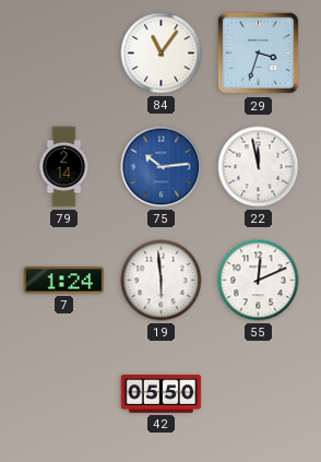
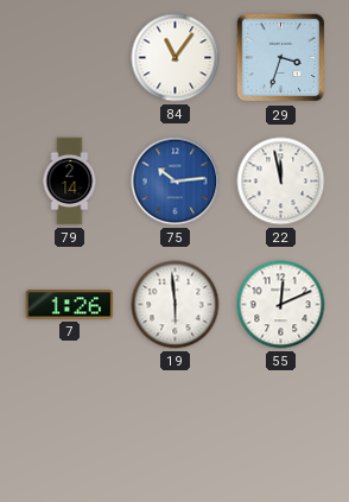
7: 1:24 -> 1:26 (70, 305)
42: 05:50 -> none (162, 394)
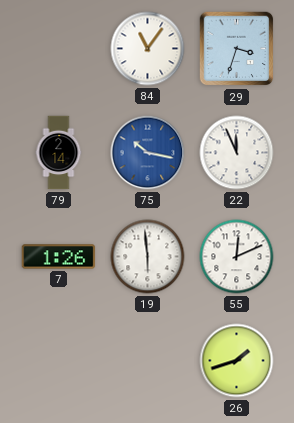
75: 10:14 -> 10:17 (148, 153)
22: 11:58 -> 11:56 (237, 153)
26: none -> 1:42 (237, 361)
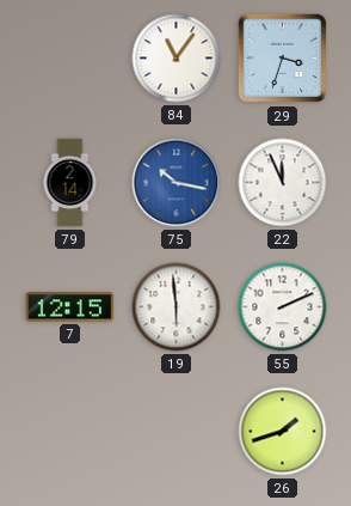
7: 1:26 -> 12:15 (70, 307)
55: 12:11 -> 2:11 (283, 307)
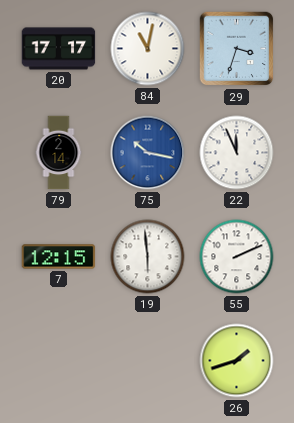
20: none -> 17:17 (59, 49)
84: 11:06 -> 11:02 (148, 49)
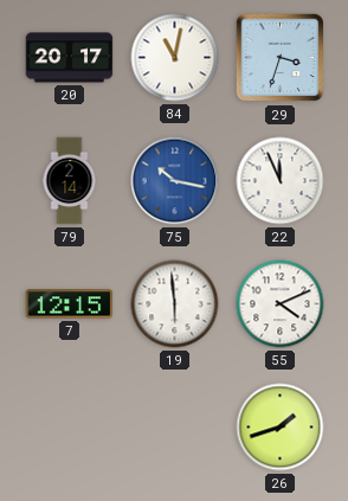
20: 17:17 -> 20:17 (70, 58)
55: 2:11 -> 4:11 (281, 304)
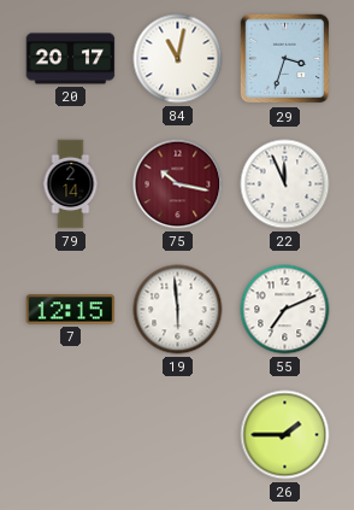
75 dial: blue -> burgundy (178, 184)
55: 4:11 -> 7:11 (285, 310)
26: 1:42 -> 1:45 (285, 435)
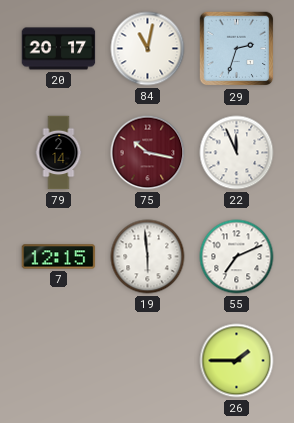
29: 3:33 -> 2:33 (237, 49)
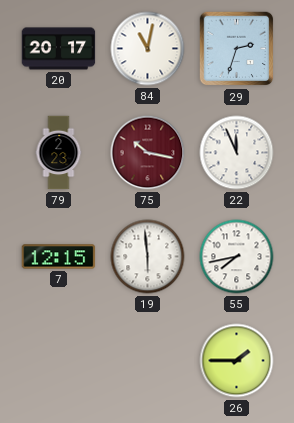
79: 2:14 -> 2:23 (59, 153)
55: 7:11 -> 7:43 (237, 257)
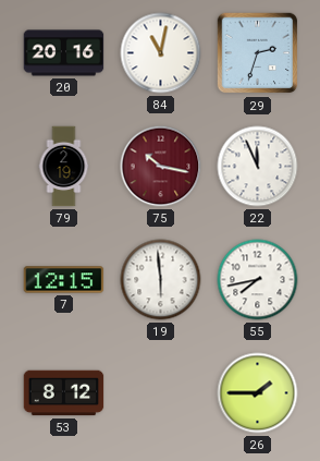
20: 20:17 -> 20:16 (64, 53)
79: 2:23 -> 2:19 (64, 167)
53: none -> 8:12 (64, 393)
